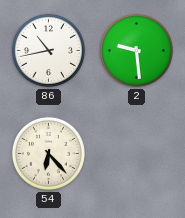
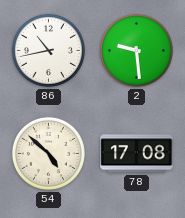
54: 6:23 -> 4:52 (48, 153)
78: none -> 17:08 (137, 154)
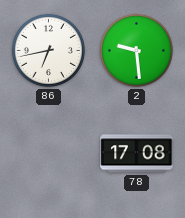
86: 10:43 -> 6:43 (48, 50)
54: 4:52 -> none (48, 153)
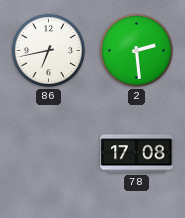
2: 9:29 -> 2:29 (136, 50)
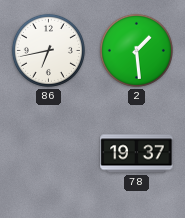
2: 2:29 -> 1:29 (136, 50)
78: 17:08 -> 19:37 (137, 154)
